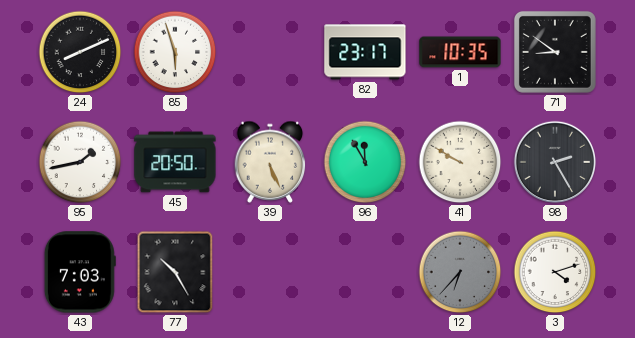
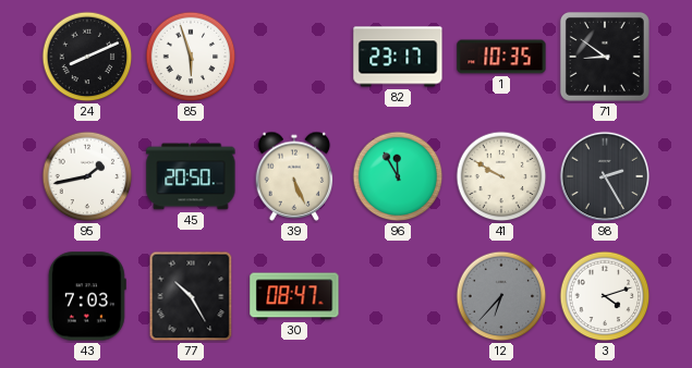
30: none -> 08:47 (294, 296)
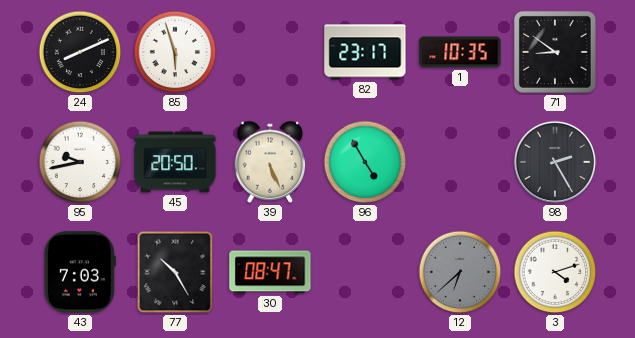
95: 1:43 -> 9:43 (80, 162)
96: 11:55 -> 4:55 (365, 162)
41: 9:50 -> none (501, 176)
12: 6:37 -> 6:38 (460, 272)
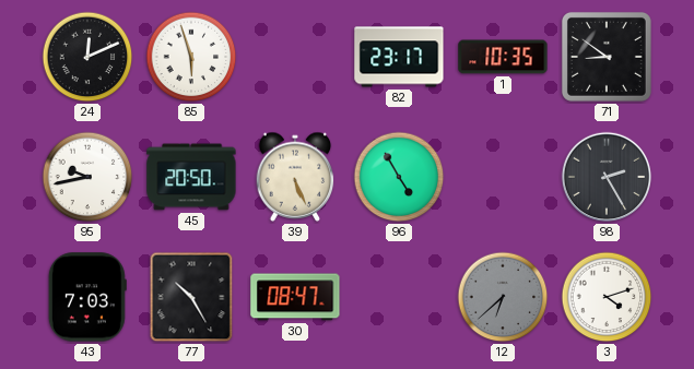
24: 8:11 -> 12:11 (87, 57)
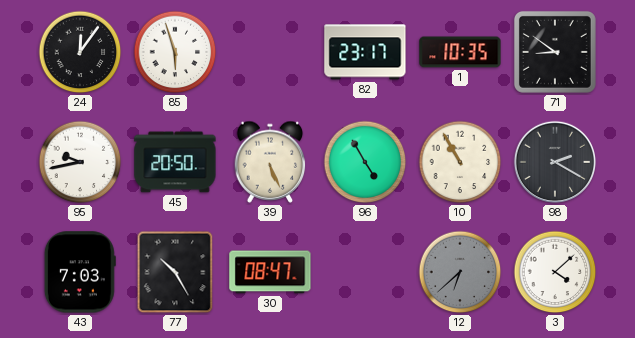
24: 12:11 -> 12:06 (80, 52)
10: none -> 10:55 (460, 162)
98: 2:25 -> 2:20 (555, 162)
3: 4:12 -> 4:08 (555, 272)
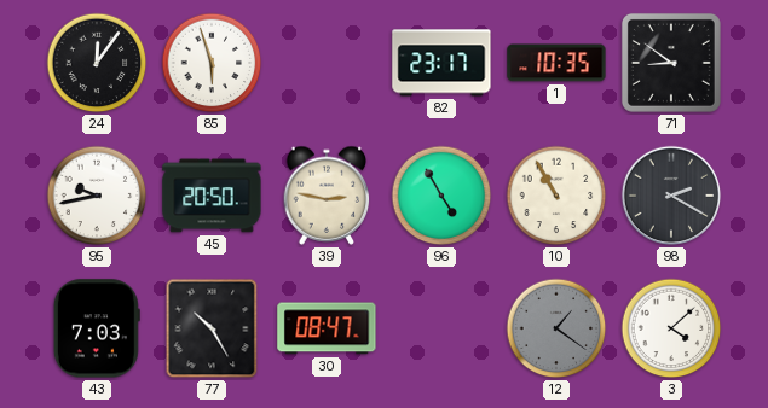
39: 5:26 -> 2:47 (327, 196)
12: 6:38 -> 1:21 (556, 328)
